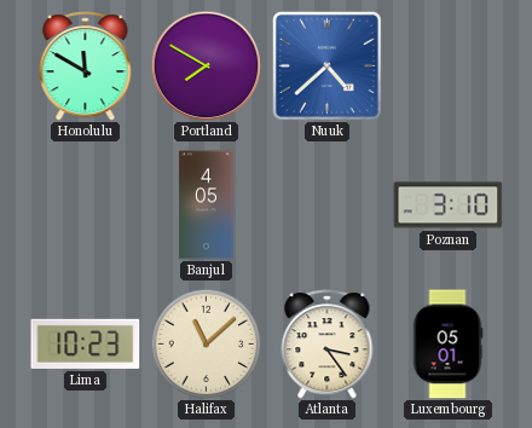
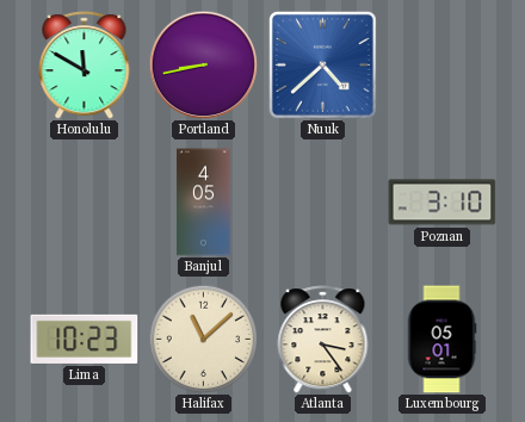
Portland: 7:50 -> 8:43 (203, 64)
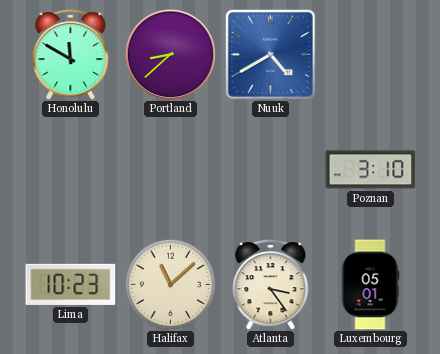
Portland: 8:43 -> 8:38 (170, 54)
Nuuk: 4:38 -> 4:40 (270, 54)
Banjul: 4:05 -> none (204, 203)
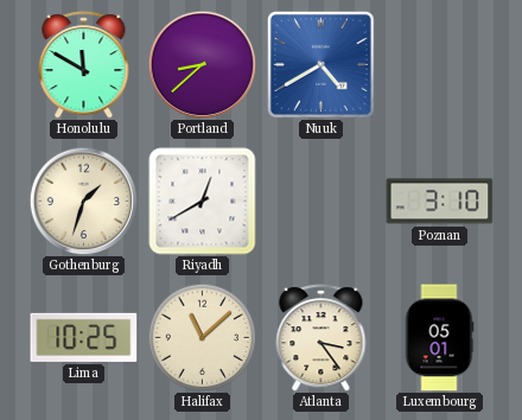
Gothenburg: none -> 1:33 (83, 201)
Riyadh: none -> 12:40 (203, 202)
Lima: 10:23 -> 10:25 (84, 337)
